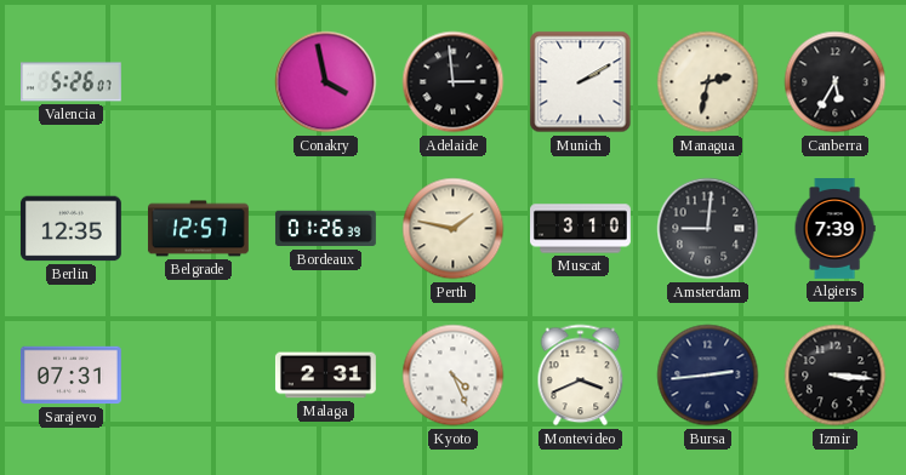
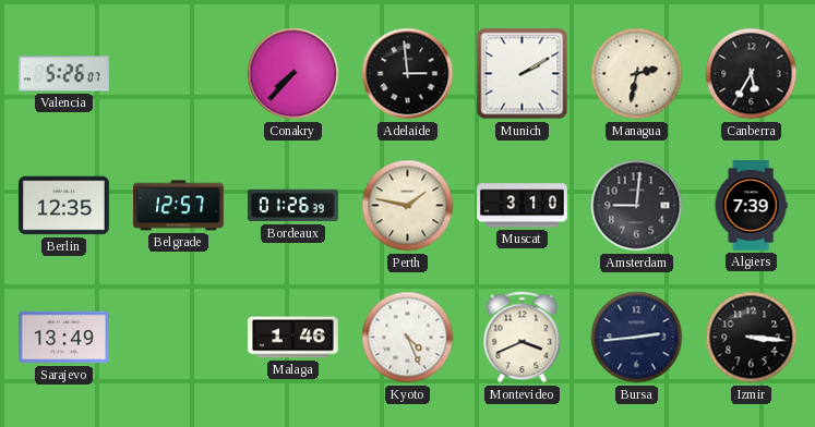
Conakry: 3:58 -> 7:37 (293, 74)
Sarajevo: 07:31 -> 13:49 (63, 338)
Malaga: 2:31 -> 1:46 (292, 338)
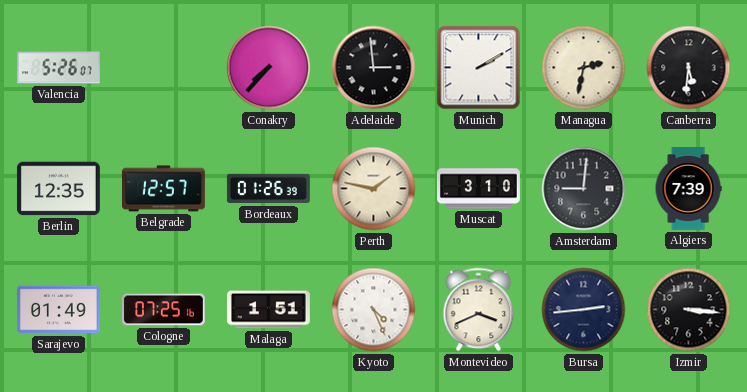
Canberra: 5:35 -> 5:31 (689, 68)
Sarajevo: 13:49 -> 01:49 (58, 310)
Cologne: none -> 07:25 (163, 310)
Malaga: 1:46 -> 1:51 (268, 310)
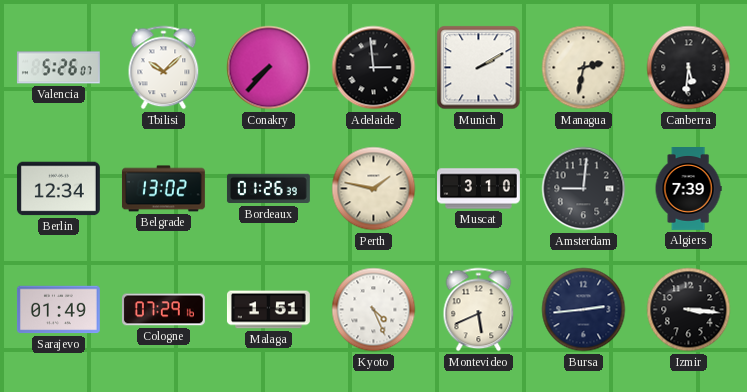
Tbilisi: none -> 10:08 (164, 68)
Berlin: 12:35 -> 12:34 (58, 189)
Belgrade: 12:57 -> 13:02 (163, 189)
Cologne: 07:25 -> 07:29 (163, 310)
Montevideo: 3:41 -> 5:41 (479, 310)
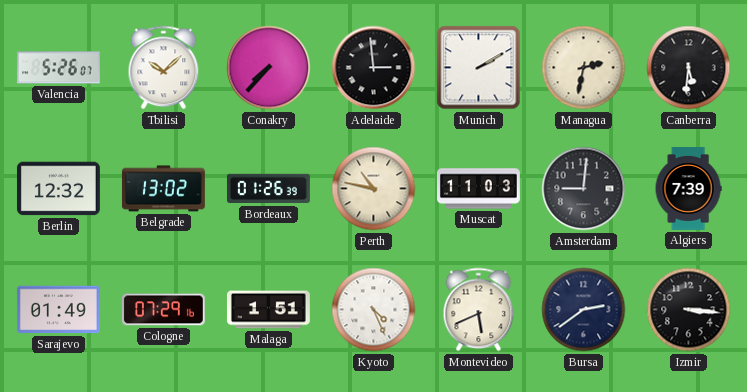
Berlin: 12:34 -> 12:32 (58, 189)
Perth: 1:47 -> 10:47 (374, 189)
Muscat: 3:10 -> 11:03 (479, 189)
Bursa: 2:44 -> 2:39 (584, 310)
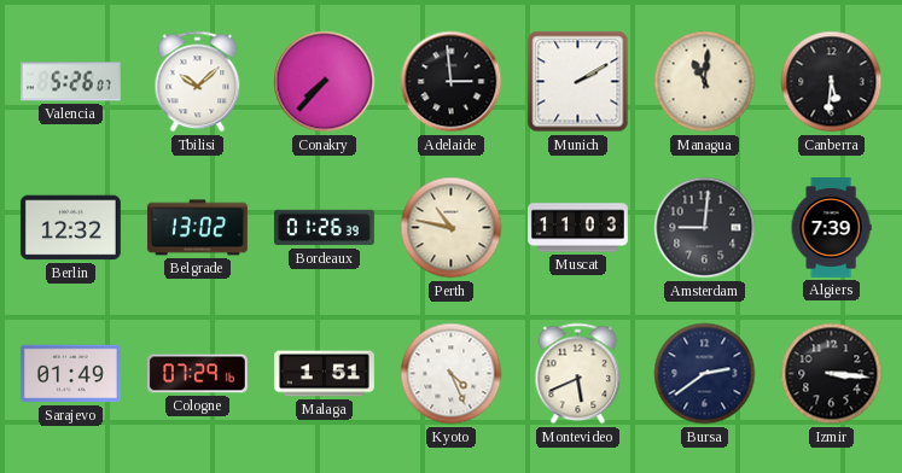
Managua: 2:32 -> 11:01 (705, 82)
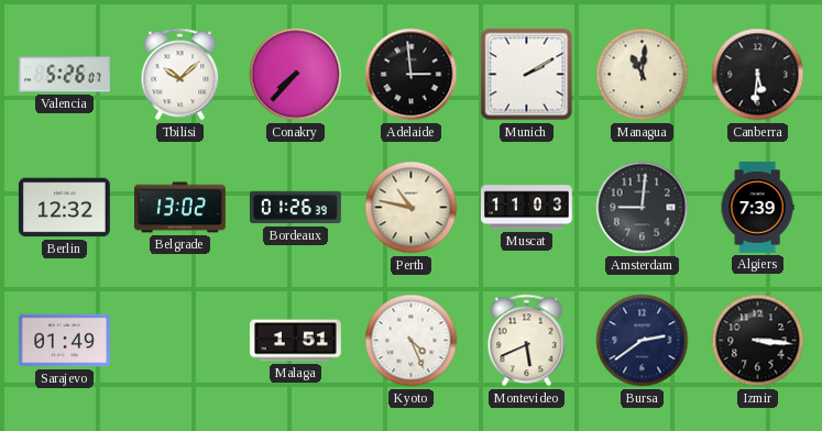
Cologne: 07:29 -> none (197, 374)
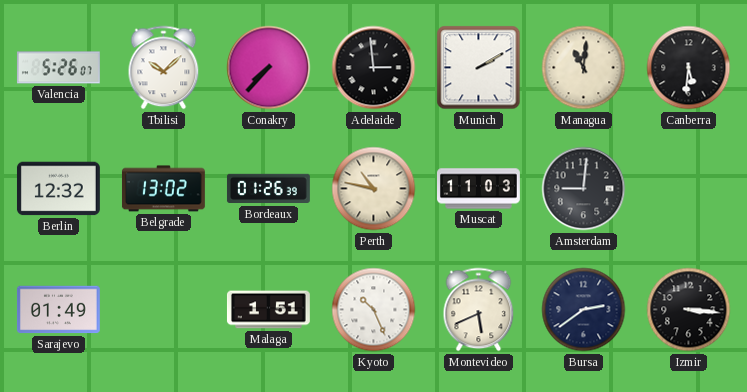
Algiers: 7:39 -> none (757, 208)
Kyoto: 4:26 -> 10:26 (374, 310)
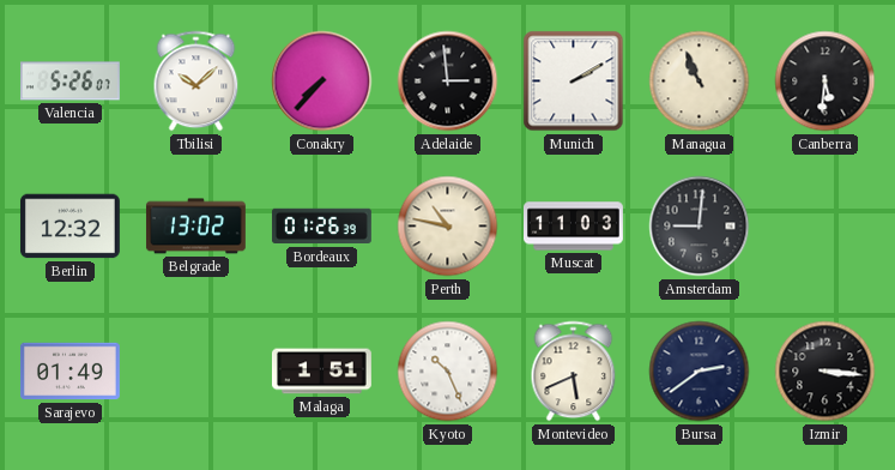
Managua: 11:01 -> 10:56 (700, 82)
